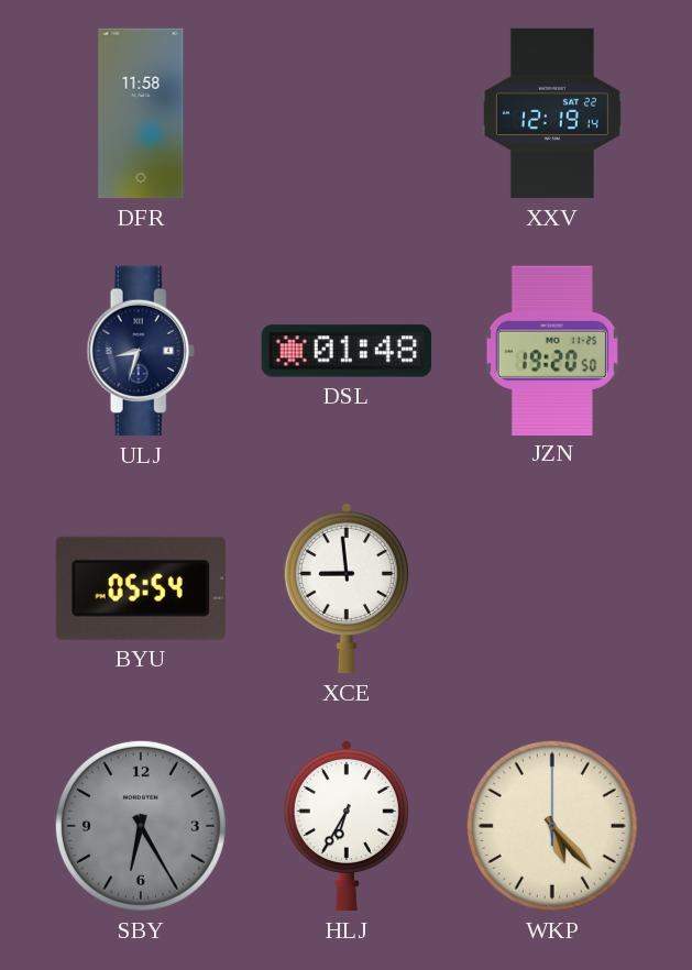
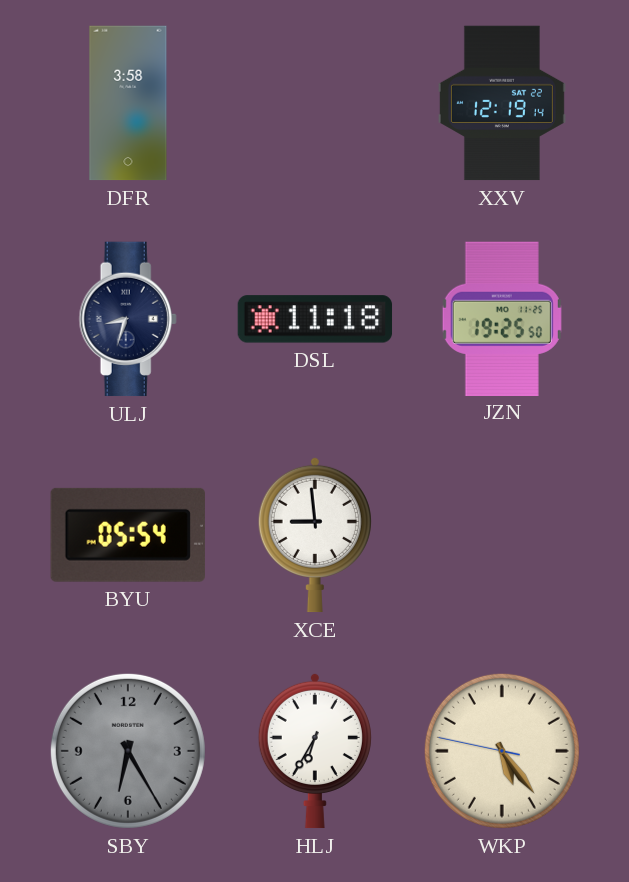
DFR: 11:58 -> 3:58 (128, 103)
DSL: 01:48 -> 11:18 (315, 319)
JZN: 19:20 -> 19:25 (502, 318)
WKP: 5:23:00 -> 5:23:47 (502, 751)
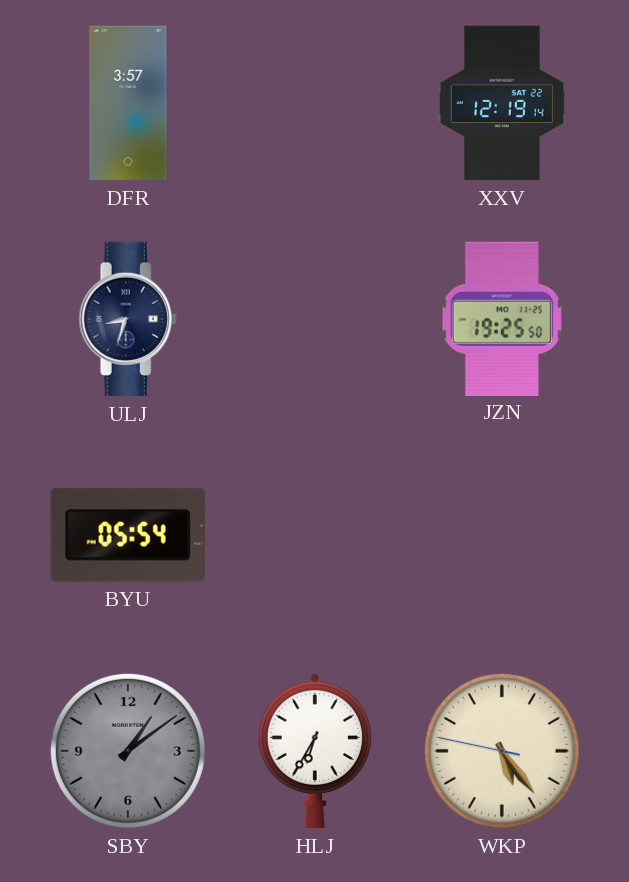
DFR: 3:58 -> 3:57 (128, 103)
DSL: 11:18 -> none (315, 319)
XCE: 8:59 -> none (315, 535)
SBY: 6:25 -> 1:09 (128, 751)
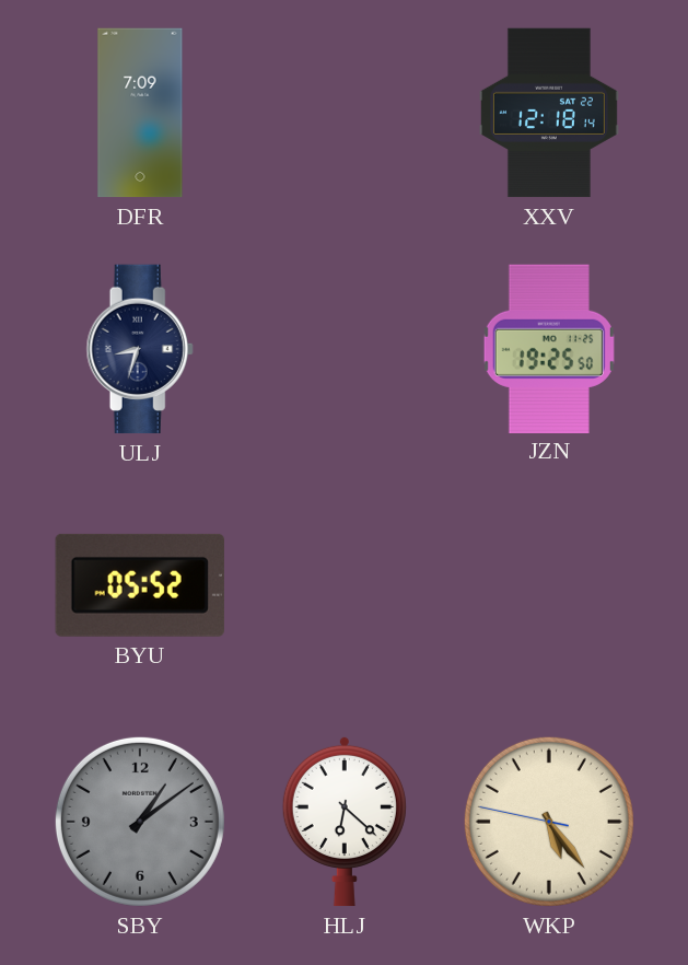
DFR: 3:57 -> 7:09 (140, 113)
XXV: 12:19 -> 12:18 (549, 113)
BYU: 05:54 -> 05:52 (140, 585)
HLJ: 6:35 -> 6:22 (345, 822)
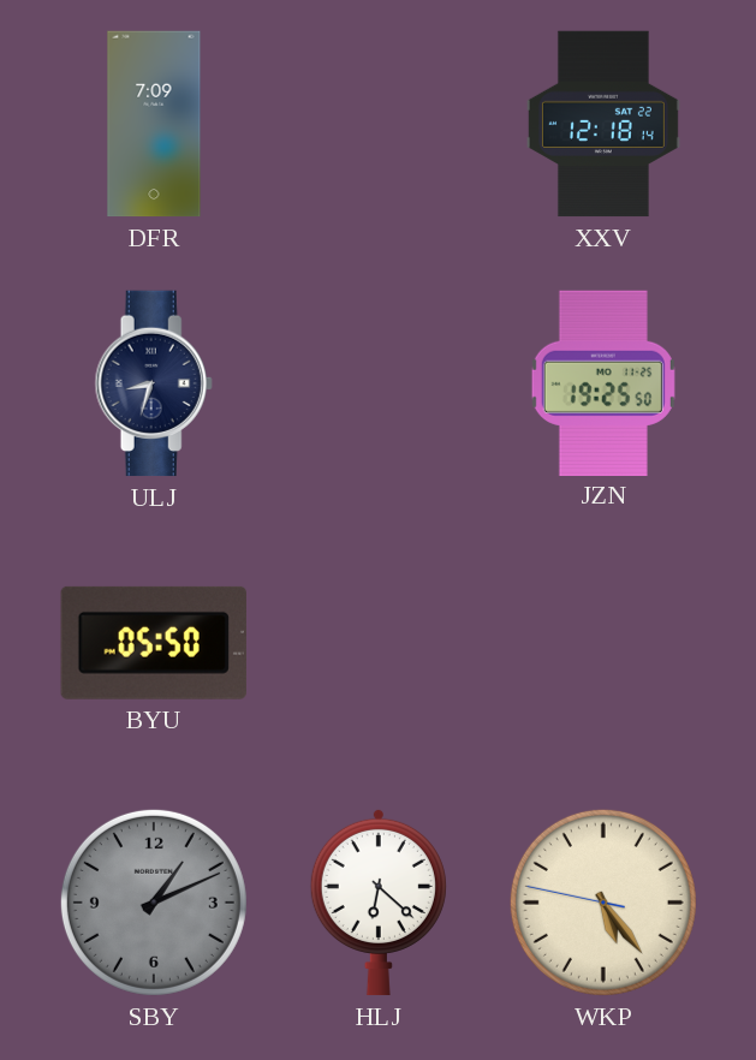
BYU: 05:52 -> 05:50 (154, 643)
SBY: 1:09 -> 1:11 (154, 903)
